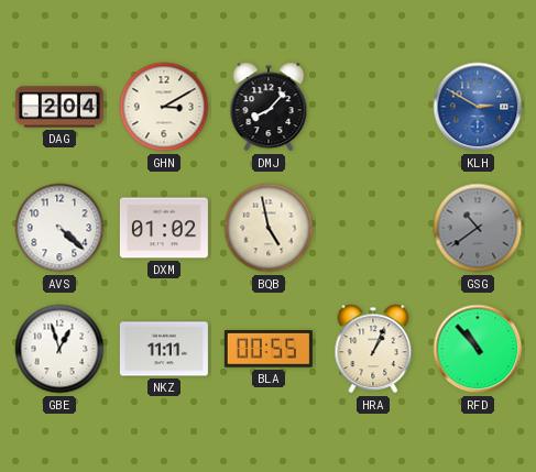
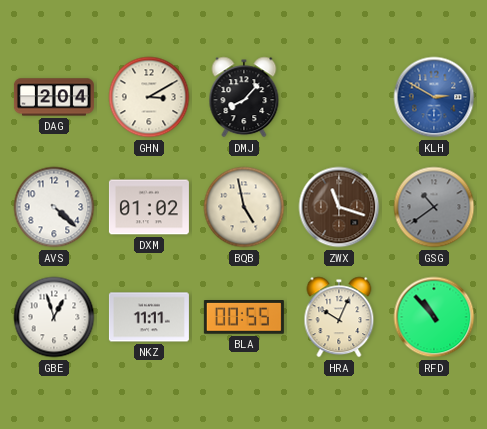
ZWX: none -> 11:18 (339, 207)
HRA: 1:04 -> 10:04 (339, 317)
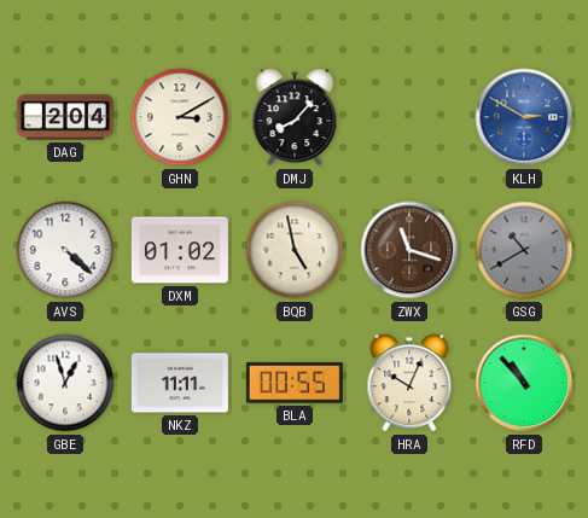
GSG: 10:39 -> 10:40 (524, 250)
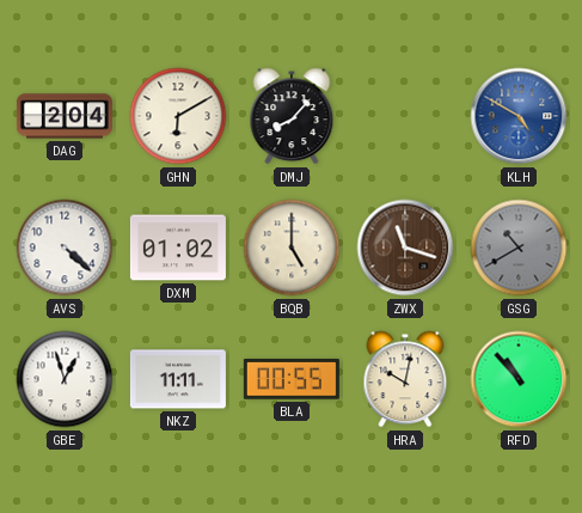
GHN: 3:10 -> 6:10 (178, 116)
KLH: 2:50 -> 4:50 (519, 116)
BQB: 4:58 -> 5:00 (292, 248)
HRA: 10:04 -> 10:02 (405, 379)
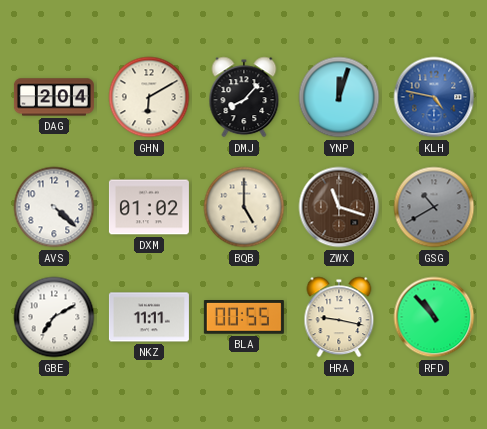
YNP: none -> 12:03 (339, 97)
KLH: 4:50 -> 4:47 (434, 97)
GBE: 12:57 -> 7:10 (54, 317)
HRA: 10:02 -> 9:17 (339, 317)
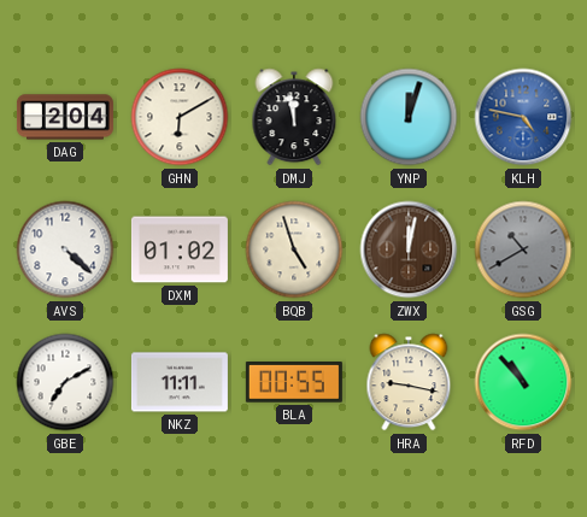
DMJ: 8:07 -> 11:58 (294, 117)
BQB: 5:00 -> 4:57 (294, 249)
ZWX: 11:18 -> 12:02 (409, 249)
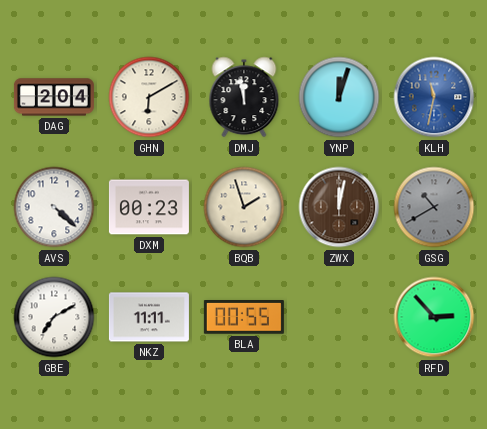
KLH: 4:47 -> 11:32 (434, 97)
DXM: 01:02 -> 00:23 (149, 207)
BQB: 4:57 -> 1:57 (244, 207)
HRA: 9:17 -> none (409, 382)
RFD: 10:53 -> 2:53 (434, 317)
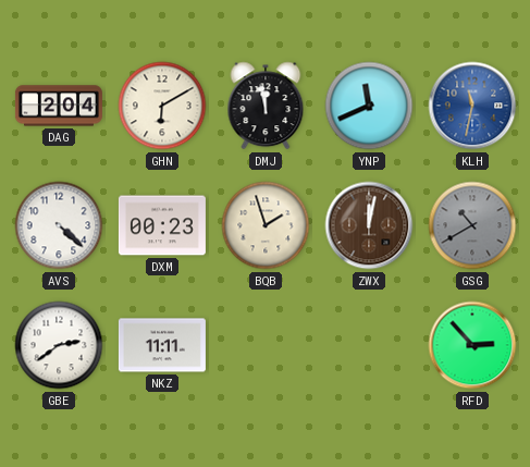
YNP: 12:03 -> 11:41 (369, 106)
GBE: 7:10 -> 2:39 (59, 345)
BLA: 00:55 -> none (244, 318)
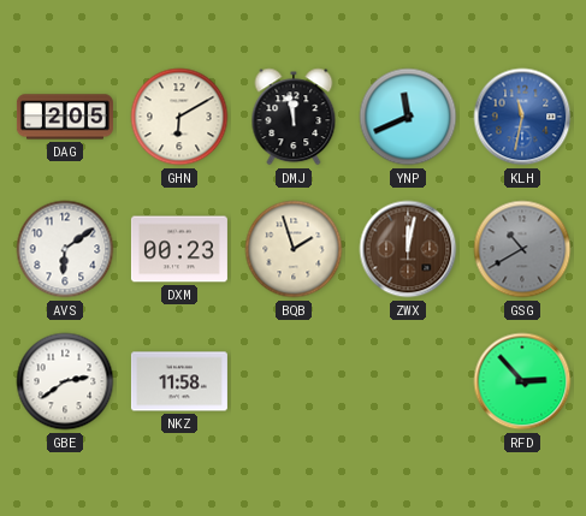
DAG: 2:04 -> 2:05 (65, 117)
AVS: 4:22 -> 6:09 (65, 249)
NKZ: 11:11 -> 11:58 (179, 381)
